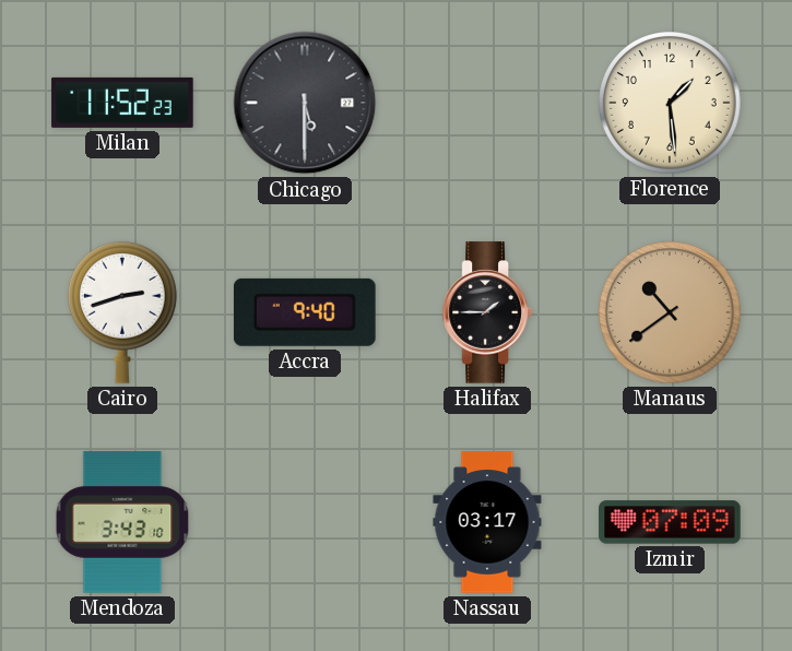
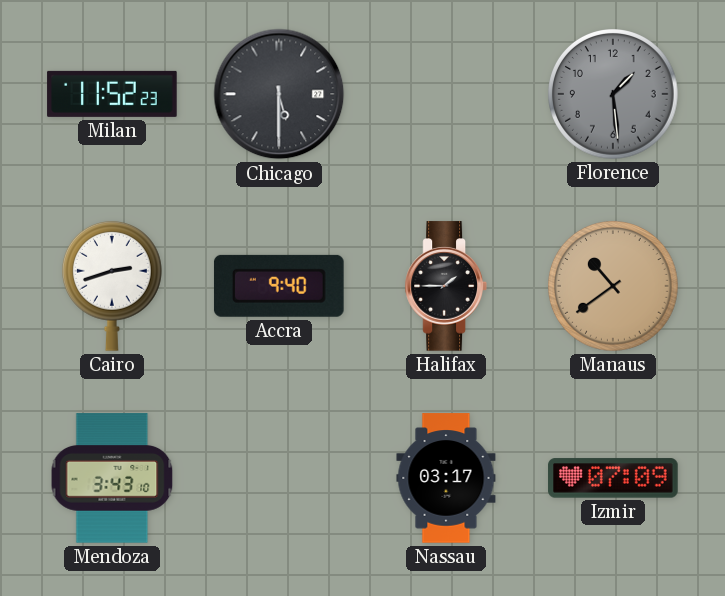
Florence dial: cream -> grey (614, 95)
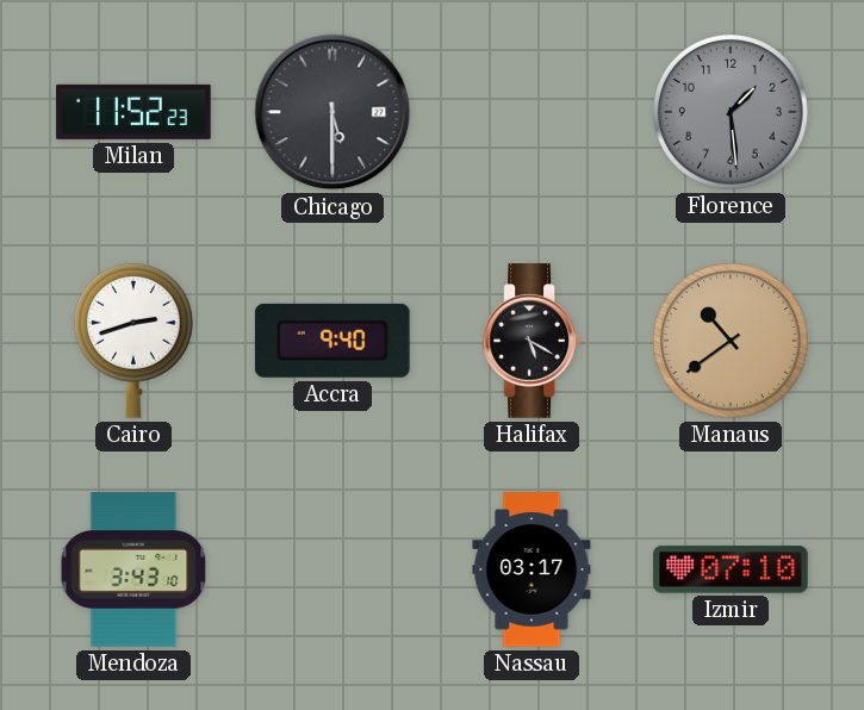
Halifax: 1:45 -> 5:20 (532, 341)
Izmir: 07:09 -> 07:10 (731, 569)
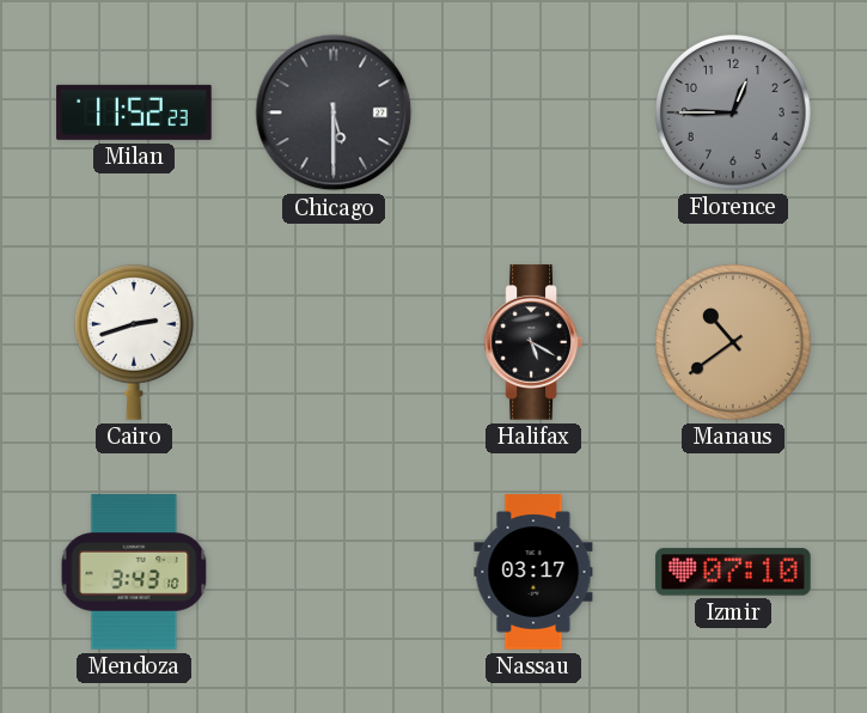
Florence: 1:29 -> 12:45 (734, 114)
Accra: 9:40 -> none (332, 341)
